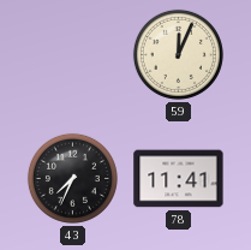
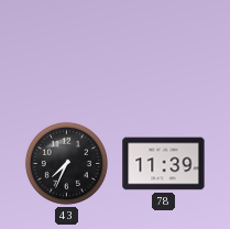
59: 12:04 -> none (178, 54)
78: 11:41 -> 11:39 (164, 164)
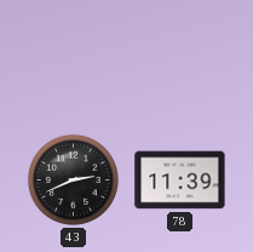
43: 7:34 -> 2:41 (73, 179)
